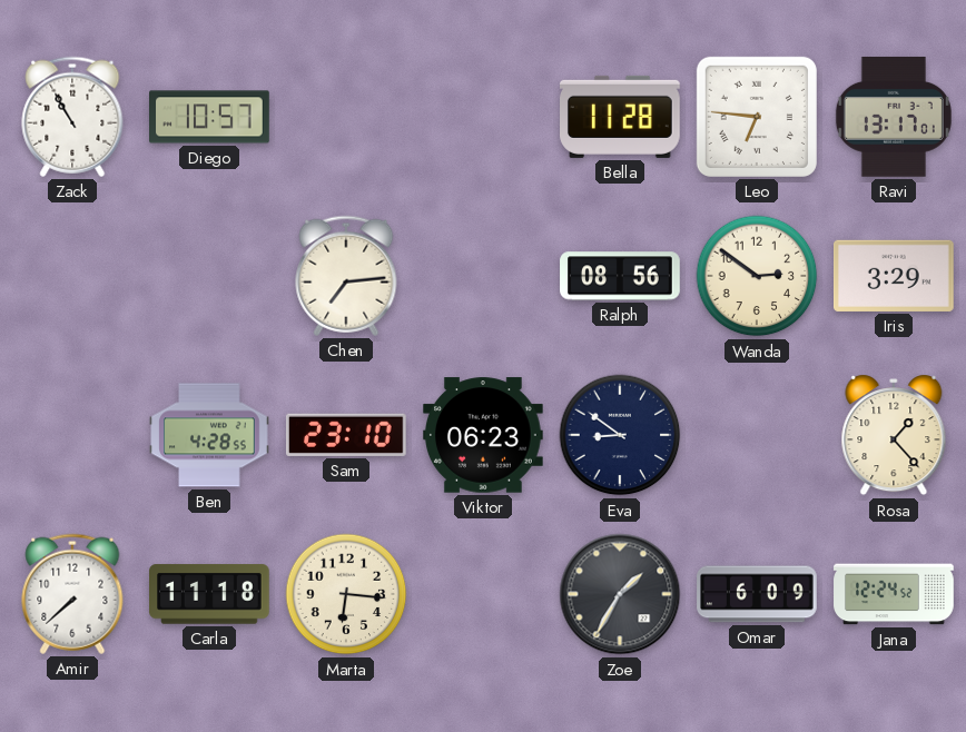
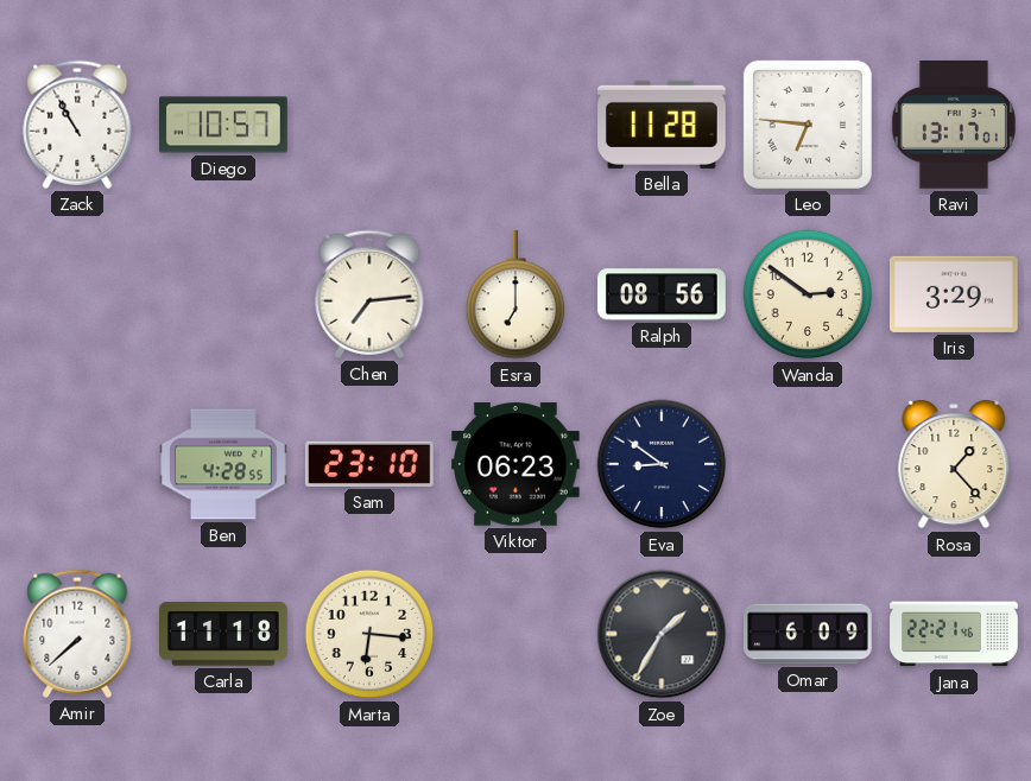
Esra: none -> 7:00 (515, 296)
Jana: 12:24 -> 22:21 (954, 634)
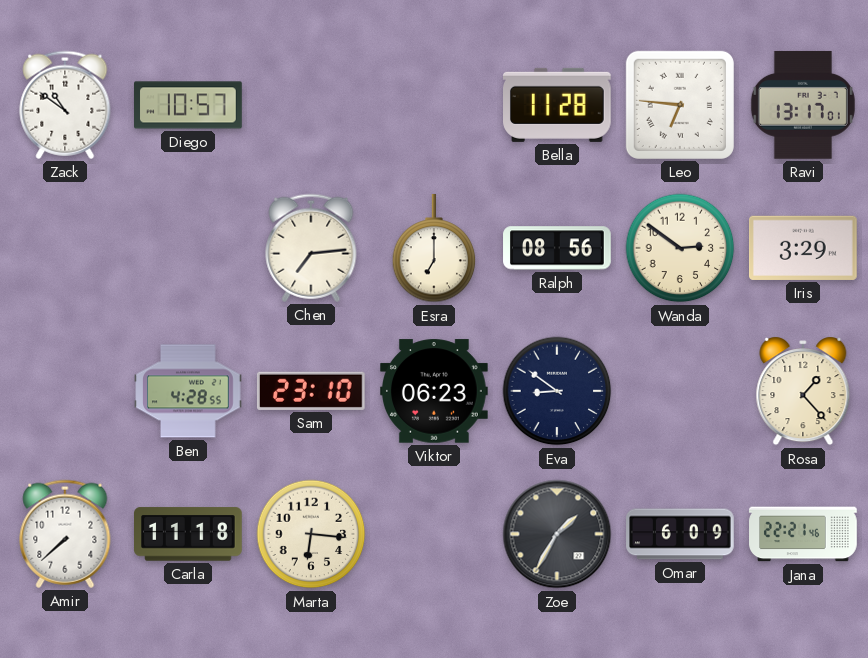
Zack: 10:55 -> 10:51 (65, 105)
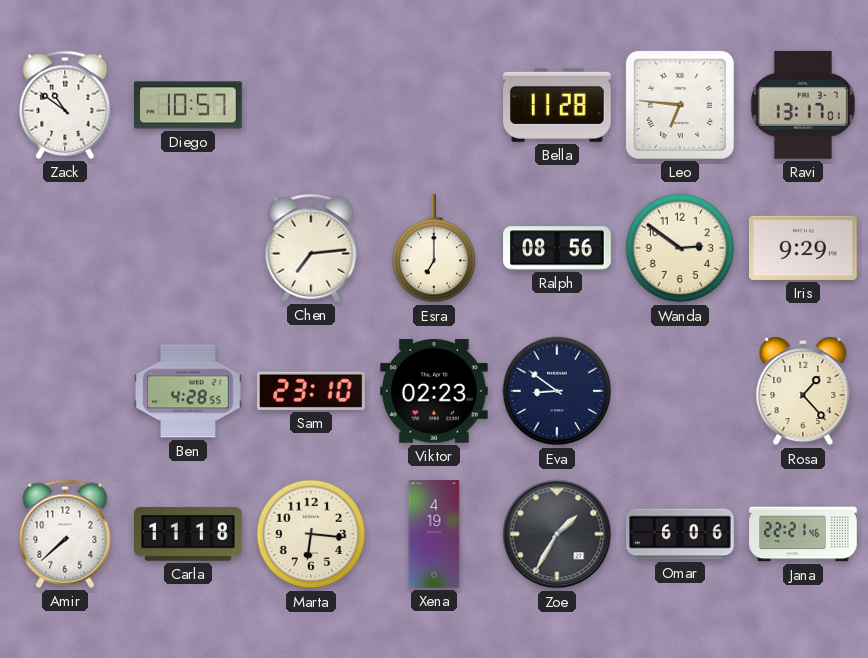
Iris: 3:29 -> 9:29 (804, 248)
Viktor: 06:23 -> 02:23 (435, 391)
Xena: none -> 4:19 (434, 534)
Omar: 6:09 -> 6:06 (680, 534)
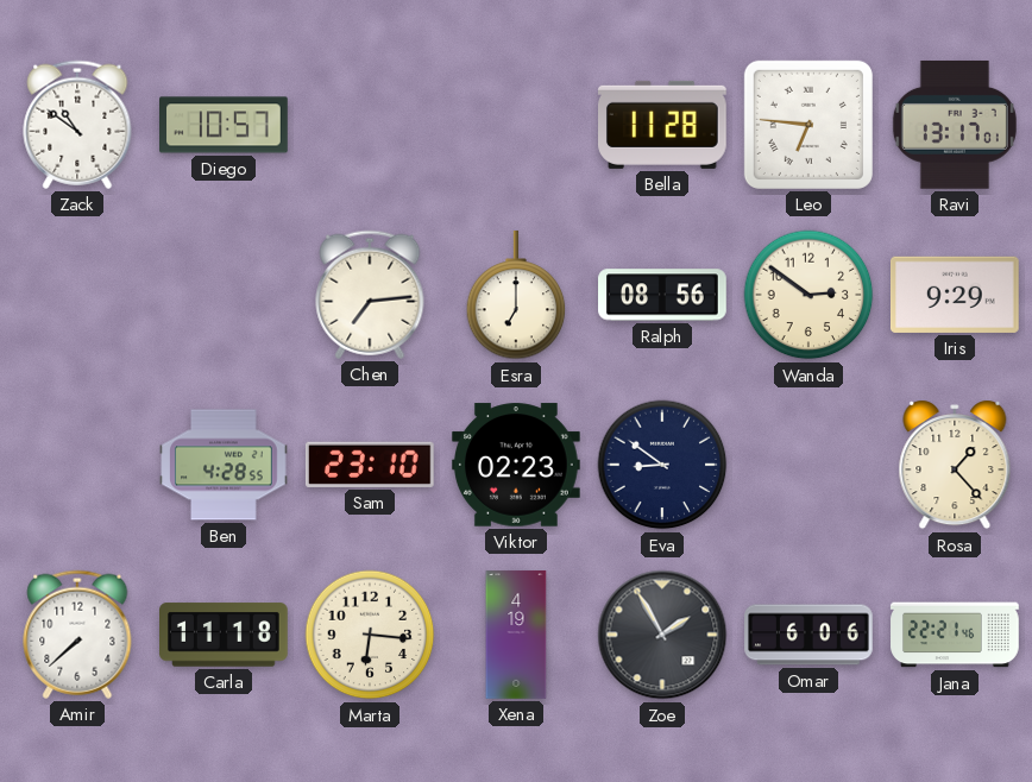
Zoe: 1:35 -> 1:55 (662, 635)
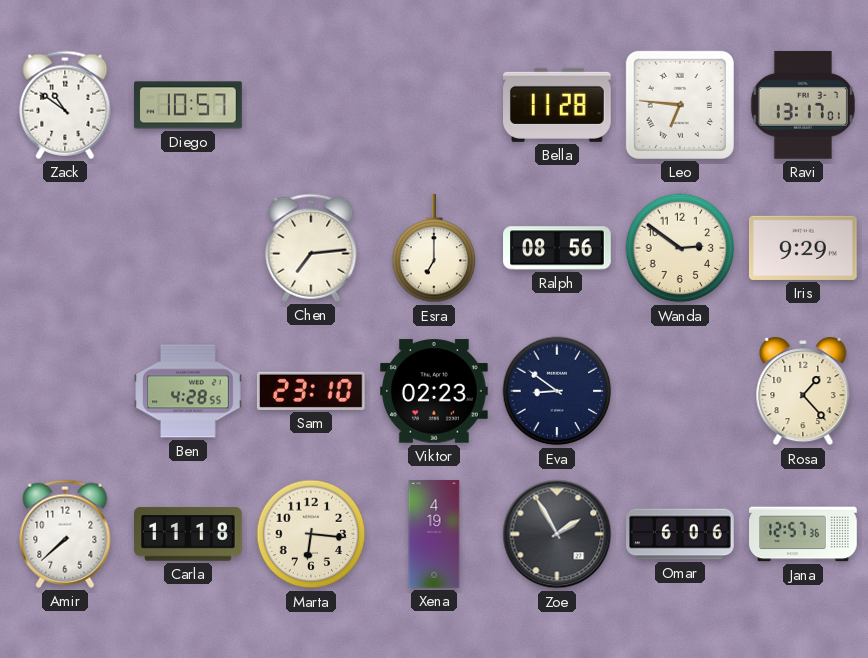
Jana: 22:21 -> 12:57 (803, 534)
